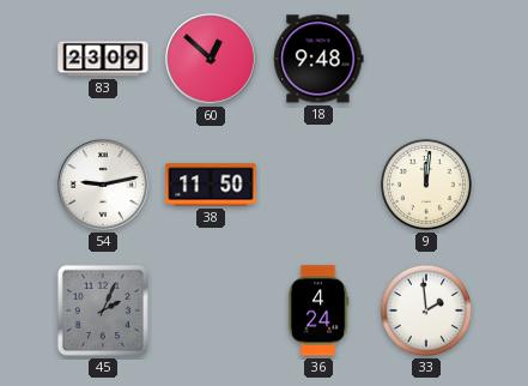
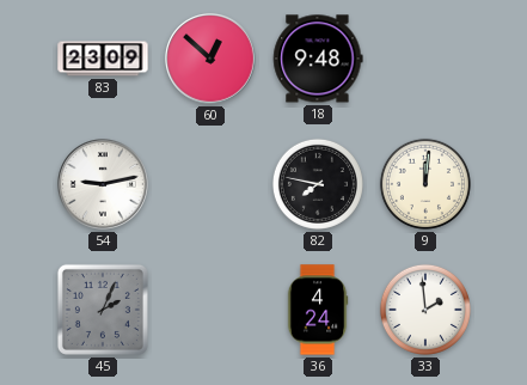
38: 11:50 -> none (211, 185)
82: none -> 7:47 (318, 184)
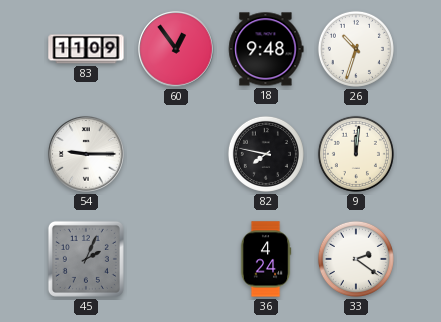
83: 23:09 -> 11:09 (86, 49)
60: 12:52 -> 12:54 (176, 49)
26: none -> 10:33 (356, 49)
54: 9:13 -> 9:15 (86, 154)
33: 1:59 -> 2:21 (356, 259)
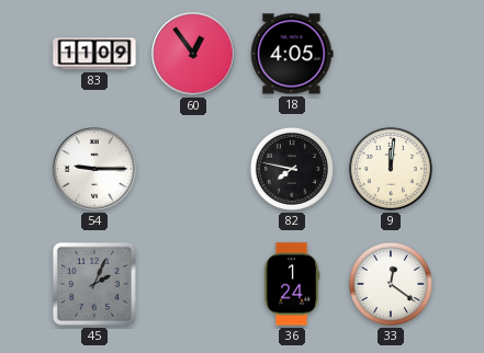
18: 9:48 -> 4:05 (292, 54)
26: 10:33 -> none (356, 49)
36: 4:24 -> 1:24 (292, 284)
33: 2:21 -> 12:21 (391, 284)
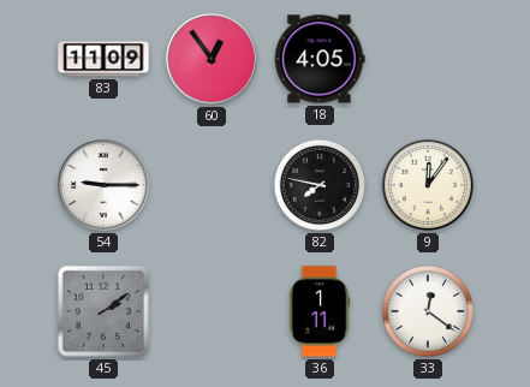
9: 12:01 -> 12:06 (428, 185)
45: 2:04 -> 2:09 (103, 311)
36: 1:24 -> 1:11 (320, 311)
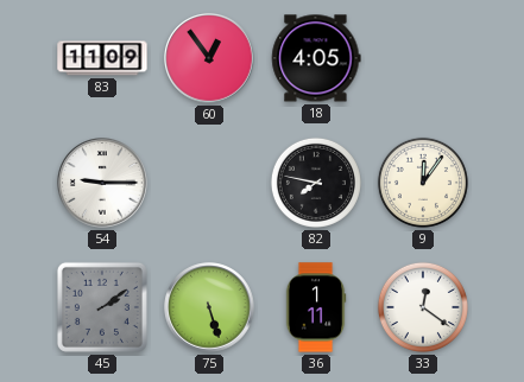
75: none -> 5:27 (209, 307)
